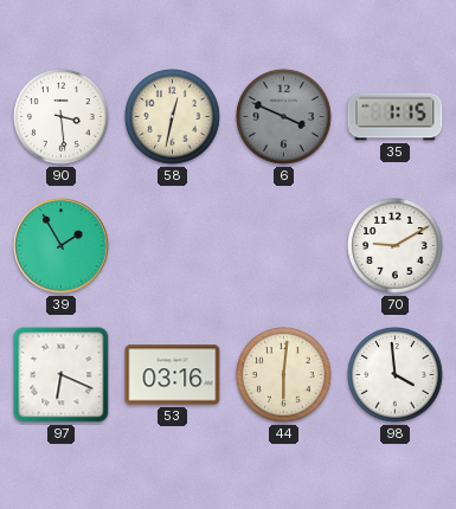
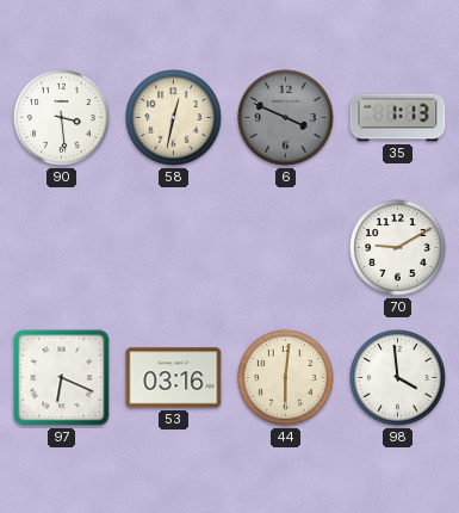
35: 1:15 -> 1:13 (398, 118)
39: 1:55 -> none (62, 246)
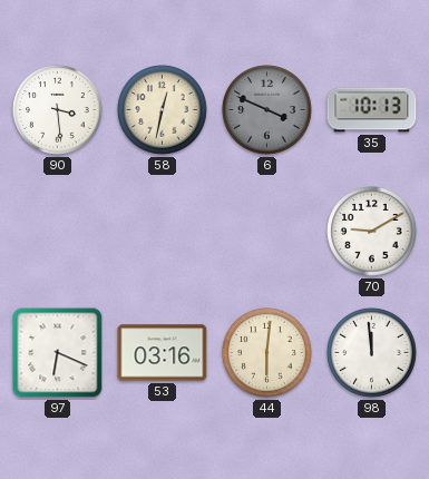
35: 1:13 -> 10:13 (372, 110)
98: 3:59 -> 11:59 (372, 353)
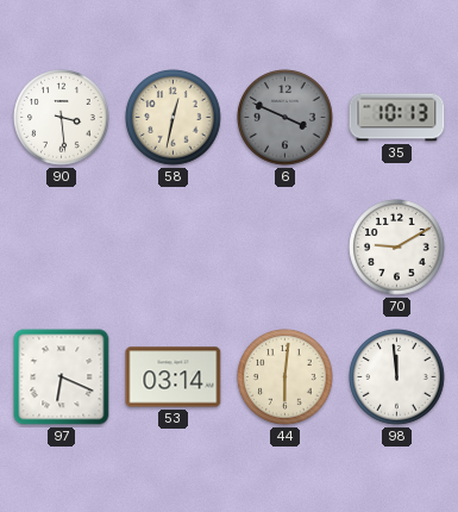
53: 03:16 -> 03:14 (174, 377)
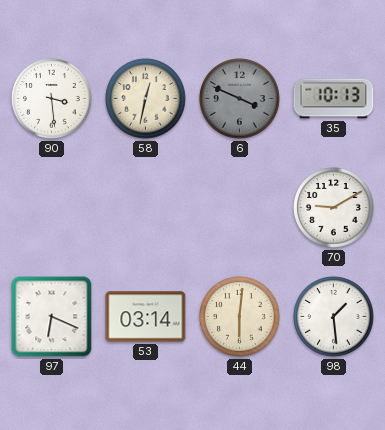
98: 11:59 -> 1:29 (334, 317)
